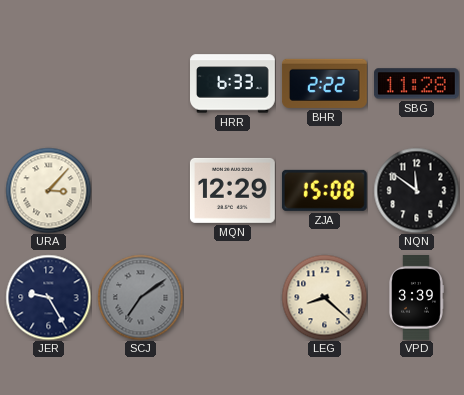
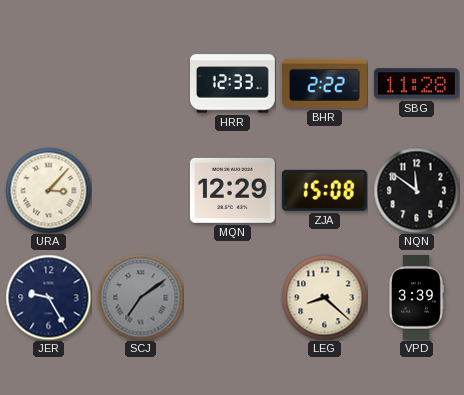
HRR: 6:33 -> 12:33 (233, 84)
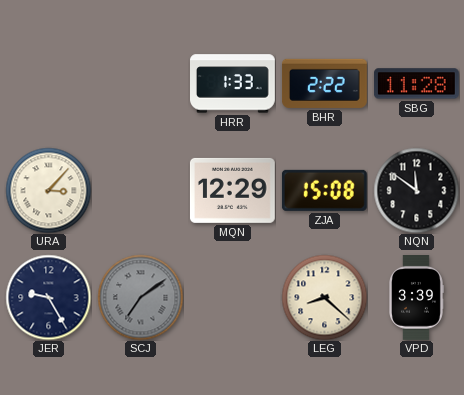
HRR: 12:33 -> 1:33 (233, 84)
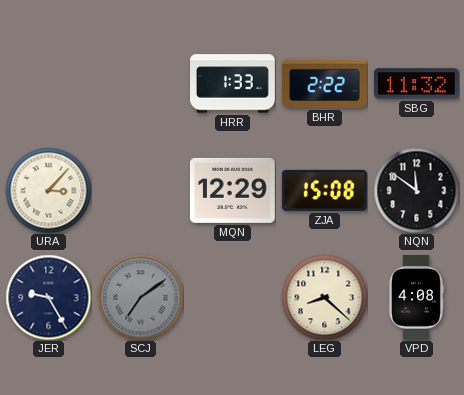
SBG: 11:28 -> 11:32 (416, 84)
VPD: 3:39 -> 4:08 (417, 298)
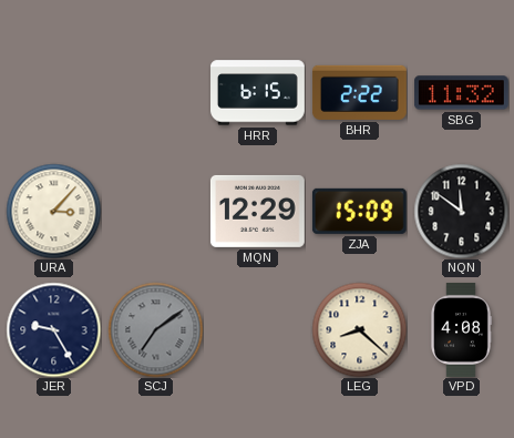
HRR: 1:33 -> 6:15 (258, 93)
ZJA: 15:08 -> 15:09 (359, 211)
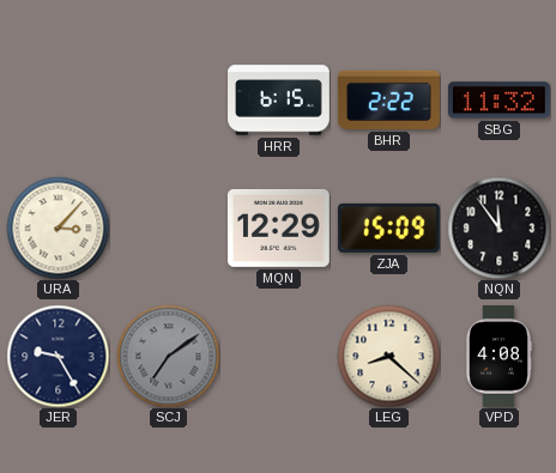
NQN: 11:51 -> 11:54 (498, 228)
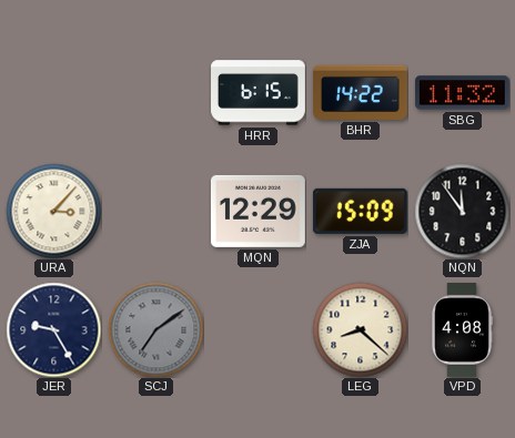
BHR: 2:22 -> 14:22 (360, 92)
